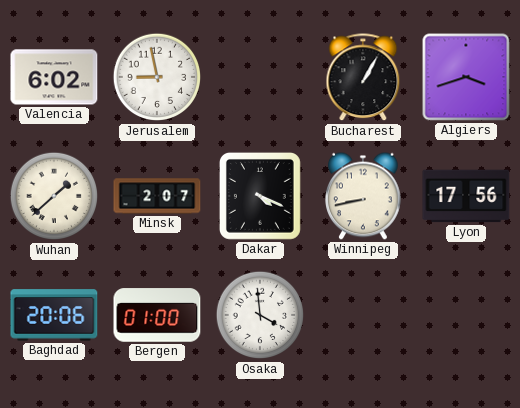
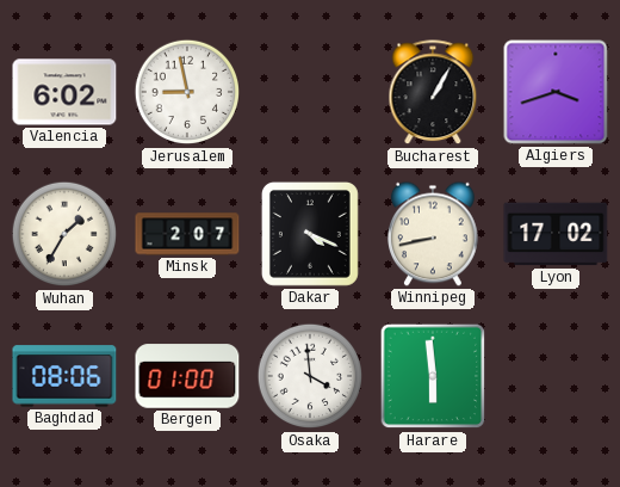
Wuhan: 1:38 -> 1:35 (64, 234)
Lyon: 17:56 -> 17:02 (556, 234)
Baghdad: 20:06 -> 08:06 (64, 376)
Harare: none -> 5:59 (433, 376)
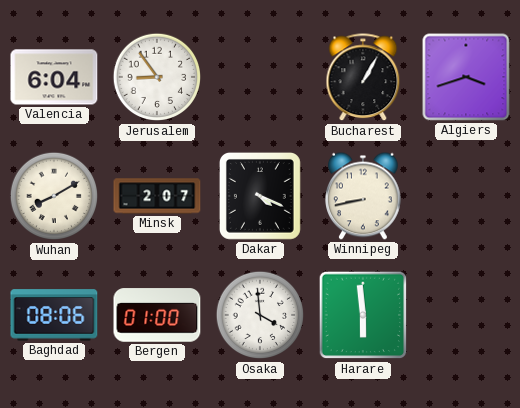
Valencia: 6:02 -> 6:04 (54, 77)
Jerusalem: 8:58 -> 8:54 (157, 77)
Wuhan: 1:35 -> 8:10 (54, 196)
Lyon: 17:02 -> none (556, 234)
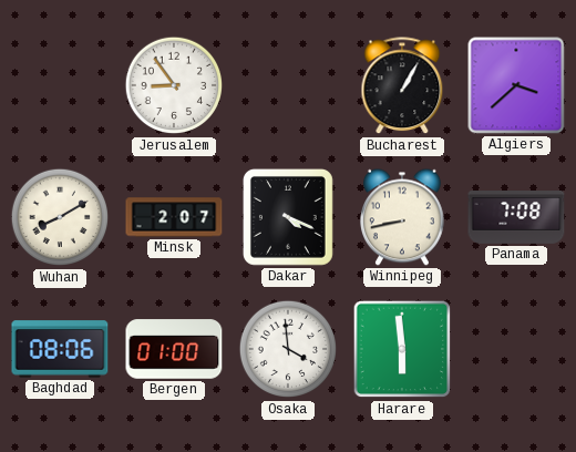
Valencia: 6:04 -> none (54, 77)
Algiers: 3:42 -> 3:38 (516, 85)
Panama: none -> 7:08 (516, 217)
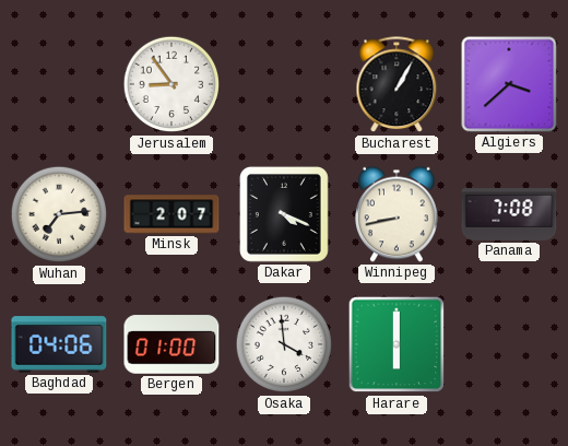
Wuhan: 8:10 -> 7:14 (59, 214)
Baghdad: 08:06 -> 04:06 (59, 344)
Harare: 5:59 -> 6:00 (397, 344)
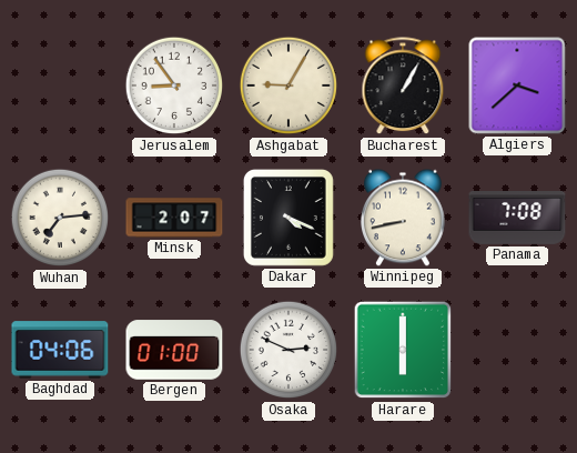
Ashgabat: none -> 9:05 (288, 85)
Osaka: 3:59 -> 2:49 (288, 350)
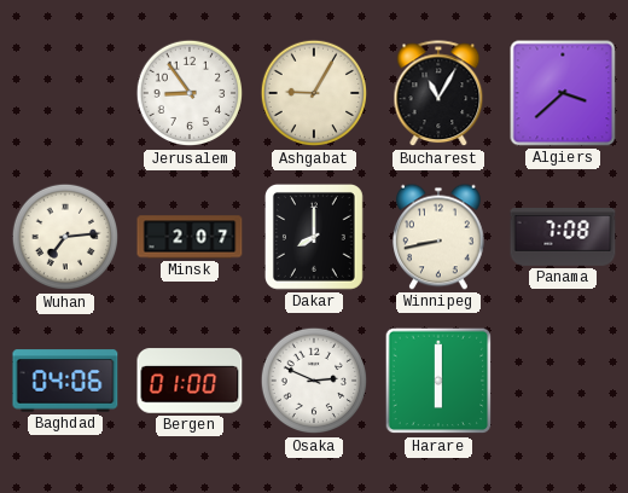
Bucharest: 1:05 -> 11:05 (438, 94)
Dakar: 4:19 -> 8:00 (314, 237)
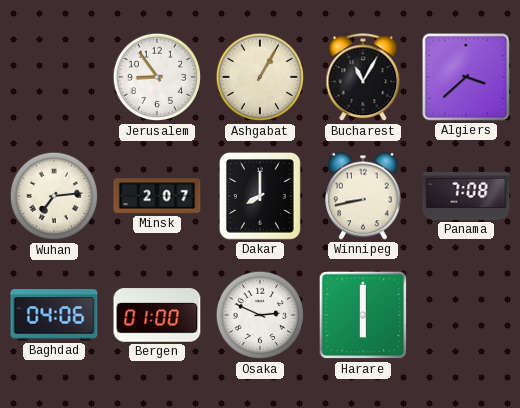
Ashgabat: 9:05 -> 1:05 (260, 77)
